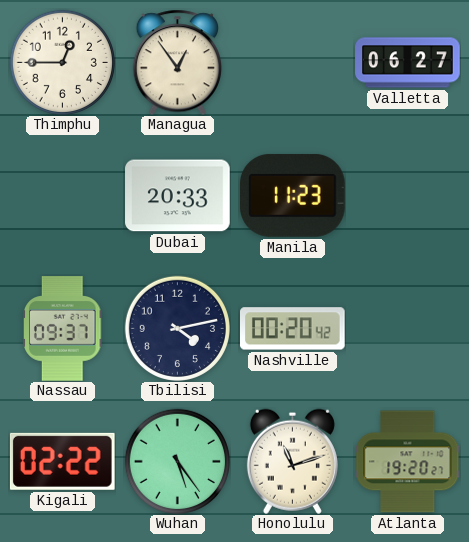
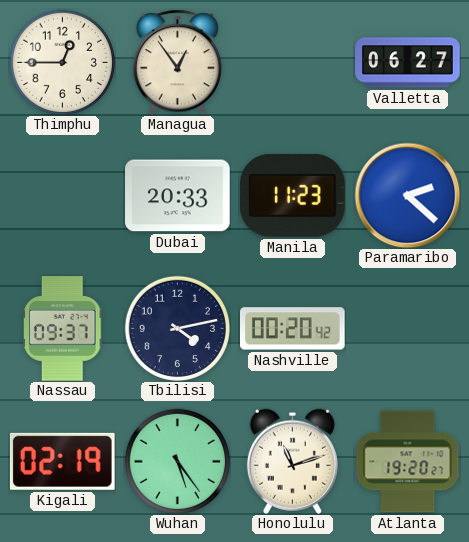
Paramaribo: none -> 2:22 (407, 195)
Kigali: 02:22 -> 02:19 (62, 461)
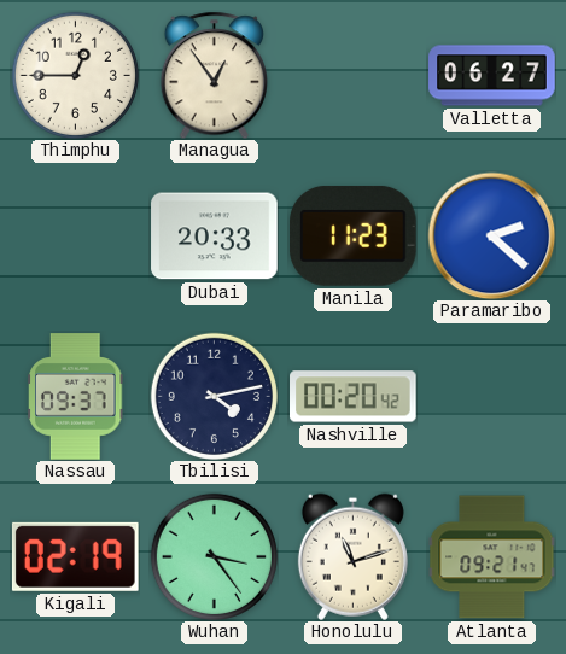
Wuhan: 5:24 -> 3:24 (214, 556)
Atlanta: 19:20 -> 09:21 (491, 557)
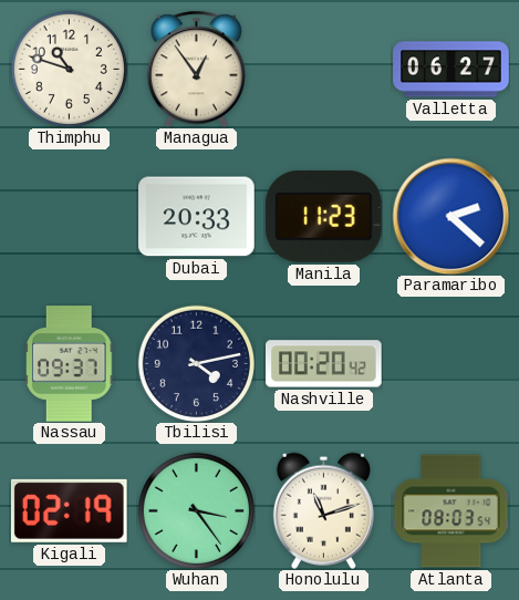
Thimphu: 12:45 -> 10:48 (69, 69)
Atlanta: 09:21 -> 08:03 (450, 511)
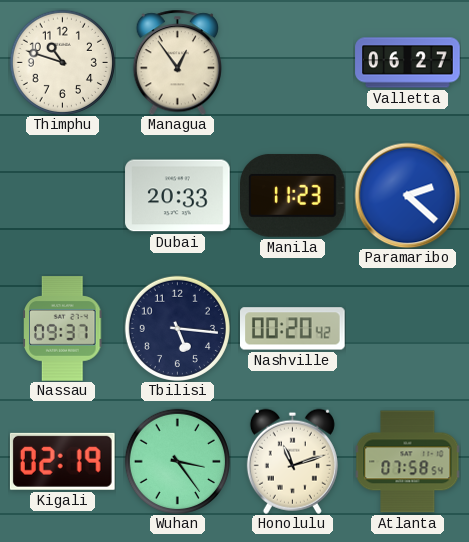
Tbilisi: 4:13 -> 5:16 (177, 328)
Atlanta: 08:03 -> 07:58 (407, 462)
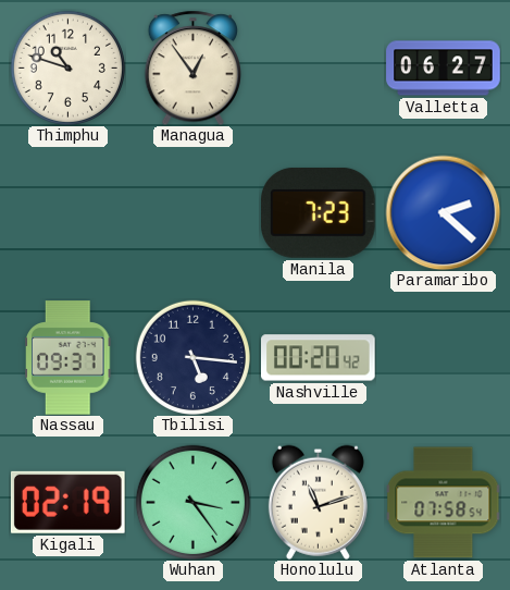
Dubai: 20:33 -> none (178, 196)
Manila: 11:23 -> 7:23 (319, 212)
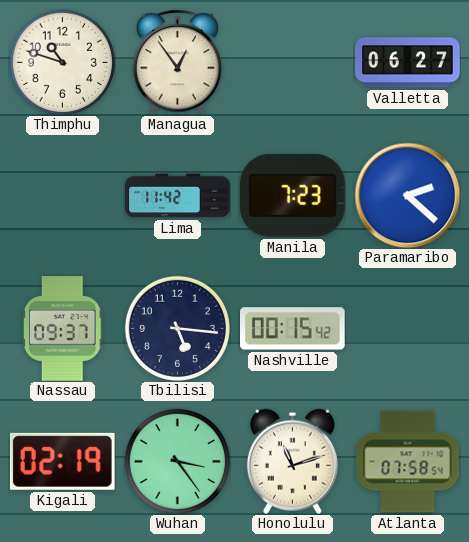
Lima: none -> 11:42 (178, 196)
Nashville: 00:20 -> 00:15 (293, 329)
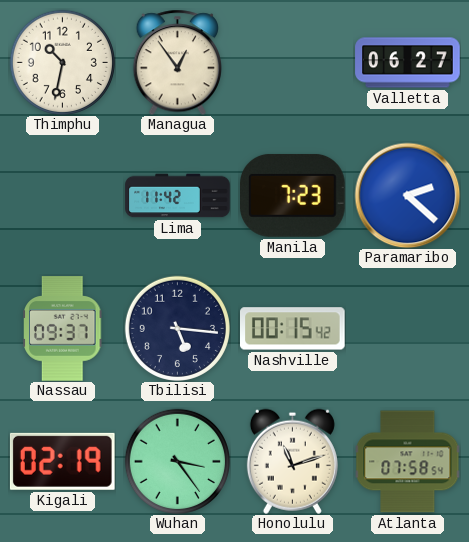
Thimphu: 10:48 -> 10:32 (62, 62)
